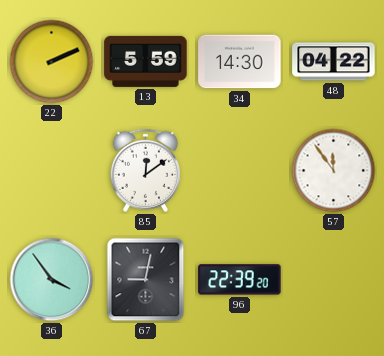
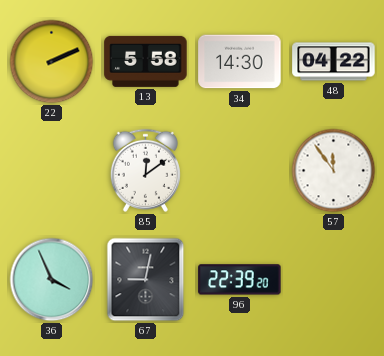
13: 5:59 -> 5:58 (146, 61)
36: 3:54 -> 3:56 (52, 280)
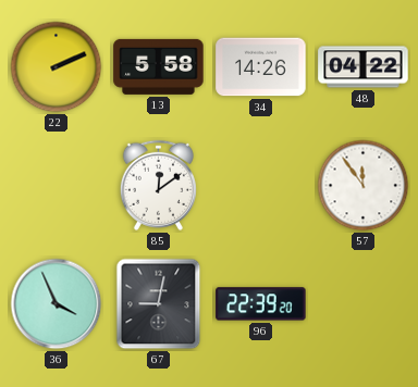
34: 14:30 -> 14:26 (261, 67)
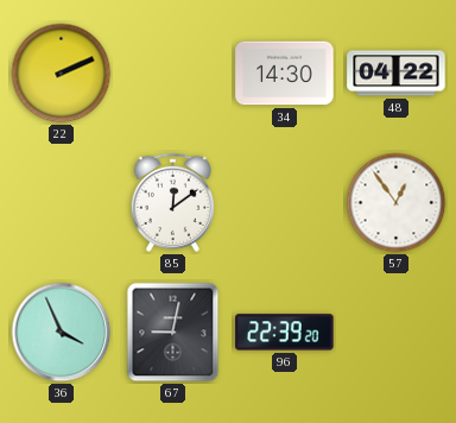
13: 5:58 -> none (159, 66)
34: 14:26 -> 14:30 (285, 74)
57: 11:54 -> 12:54 (397, 203)
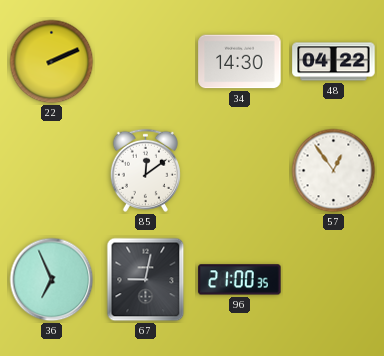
36: 3:56 -> 6:56 (52, 280)
96: 22:39 -> 21:00 (240, 280)
